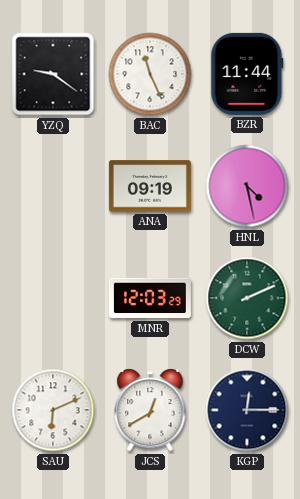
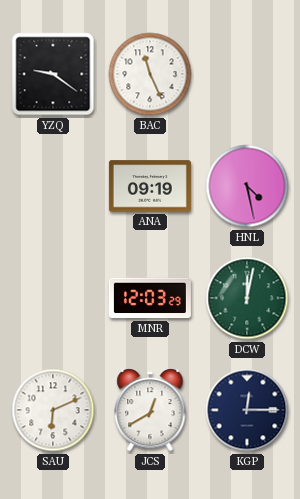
BZR: 11:44 -> none (247, 74)
DCW: 2:11 -> 12:02 (247, 298)
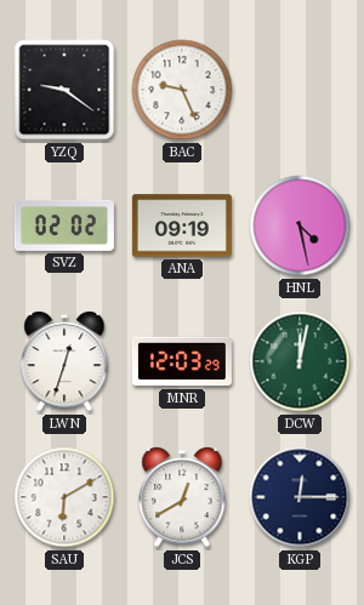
BAC: 11:26 -> 9:26 (182, 90)
SVZ: none -> 02:02 (64, 226)
LWN: none -> 12:33 (64, 363)
SAU: 6:11 -> 6:10 (64, 497)
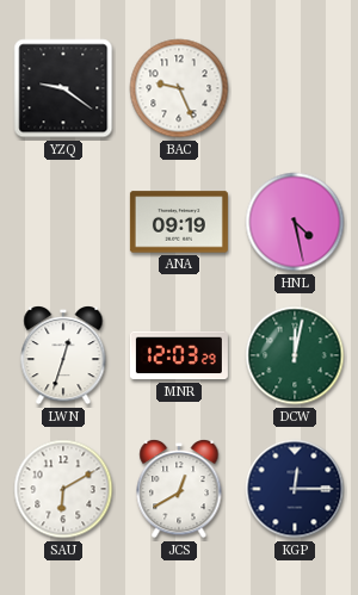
SVZ: 02:02 -> none (64, 226)
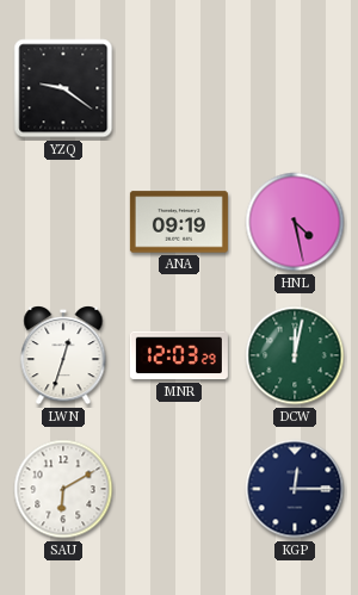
BAC: 9:26 -> none (179, 88)
JCS: 12:40 -> none (179, 490)
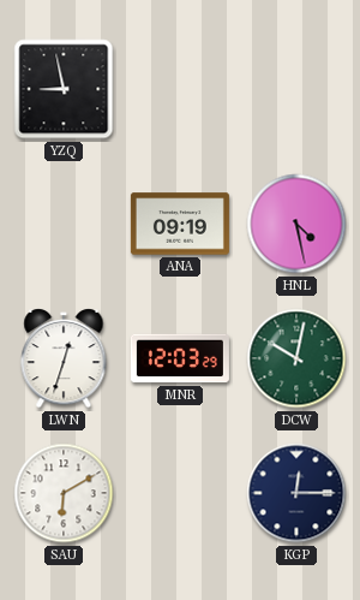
YZQ: 9:21 -> 8:58 (64, 89)
DCW: 12:02 -> 10:02 (296, 358)
